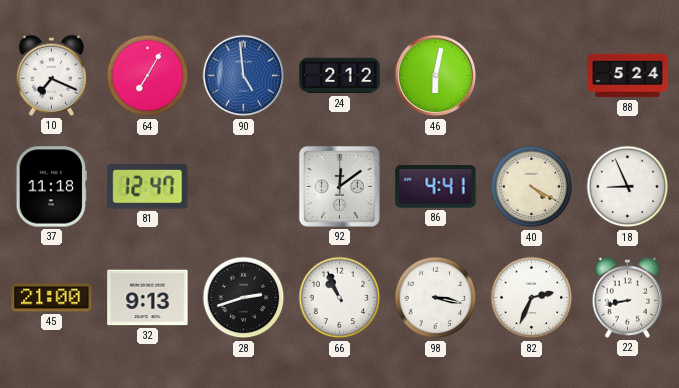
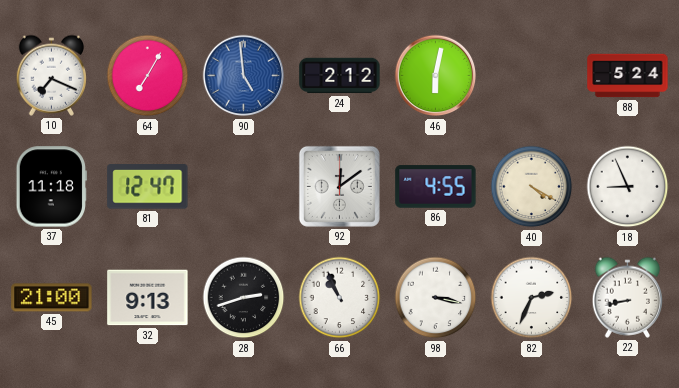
86: 4:41 -> 4:55 (436, 187)
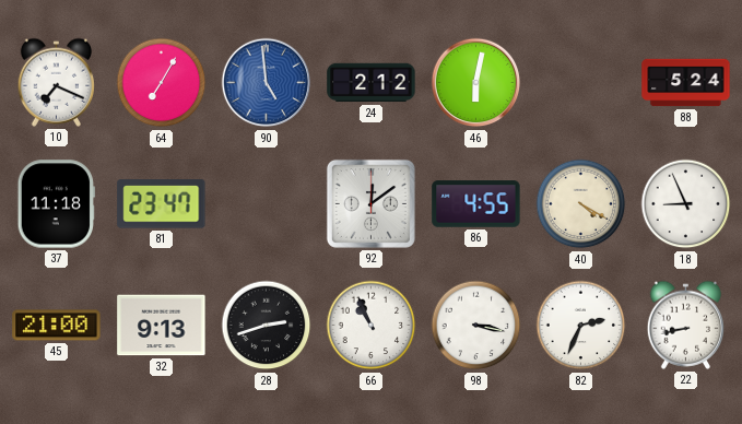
81: 12:47 -> 23:47 (162, 204)
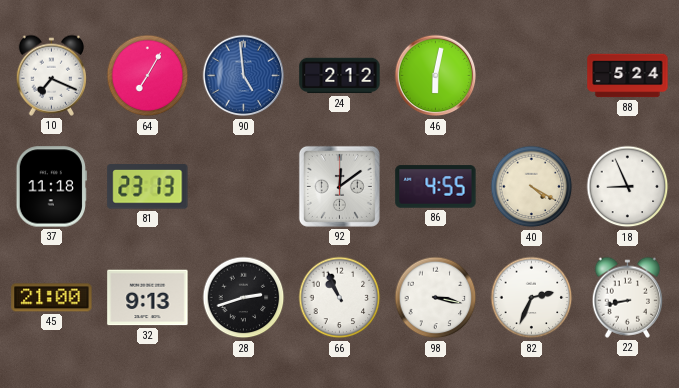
81: 23:47 -> 23:13 (148, 187)
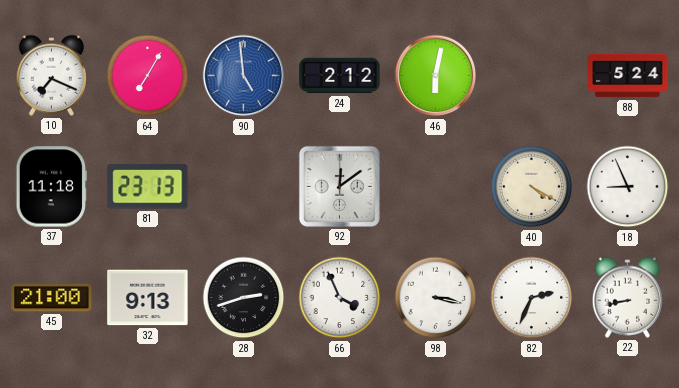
86: 4:55 -> none (436, 187)
66: 10:56 -> 3:56 (340, 298)
